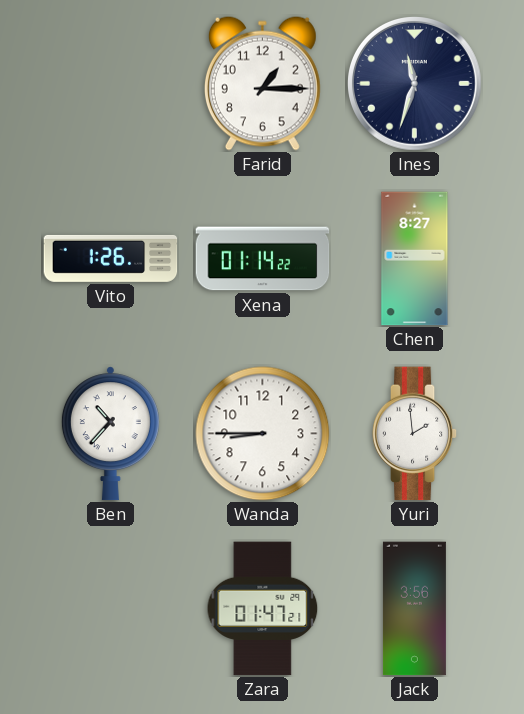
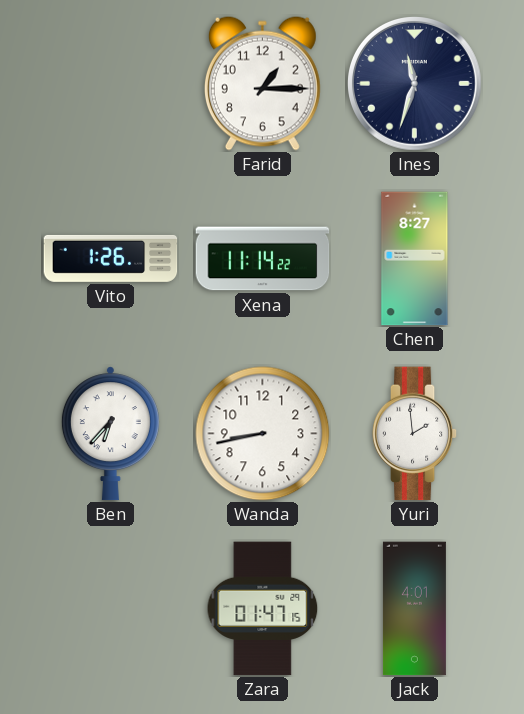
Xena: 01:14 -> 11:14 (263, 259)
Ben: 10:37 -> 6:37 (110, 434)
Wanda: 8:45 -> 8:43 (263, 434)
Zara: 01:47:21 -> 01:47:15 (263, 609)
Jack: 3:56 -> 4:01 (414, 609)
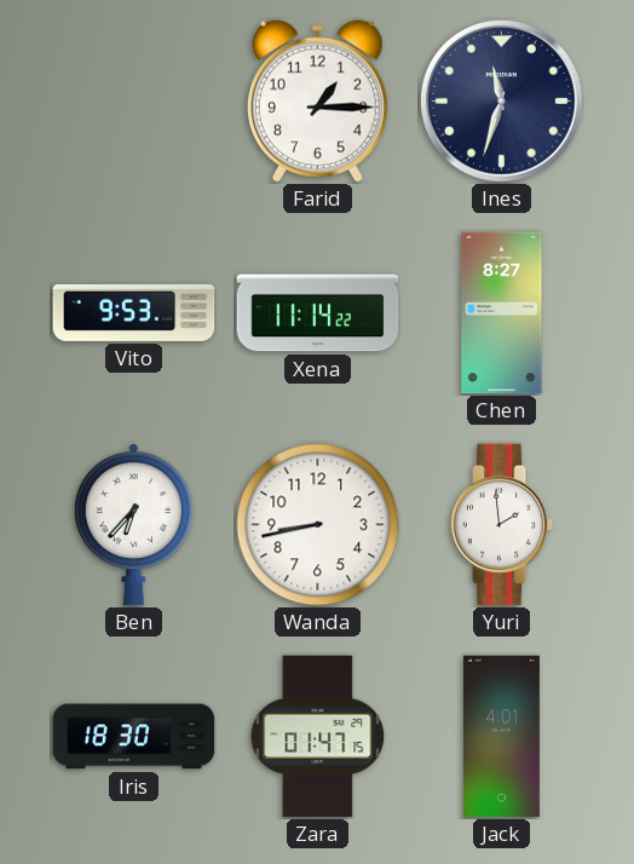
Vito: 1:26 -> 9:53 (134, 312)
Iris: none -> 18:30 (134, 737)
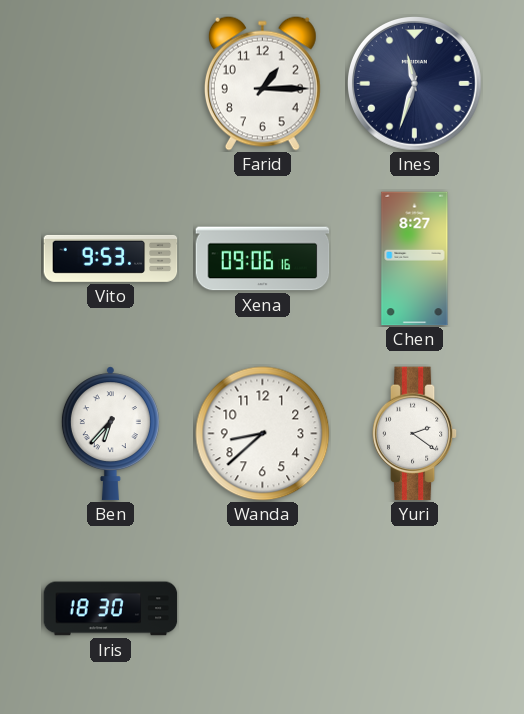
Xena: 11:14 -> 09:06 (263, 259)
Wanda: 8:43 -> 8:38 (263, 434)
Yuri: 1:59 -> 2:21 (415, 434)
Zara: 01:47 -> none (318, 737)
Jack: 4:01 -> none (501, 737)
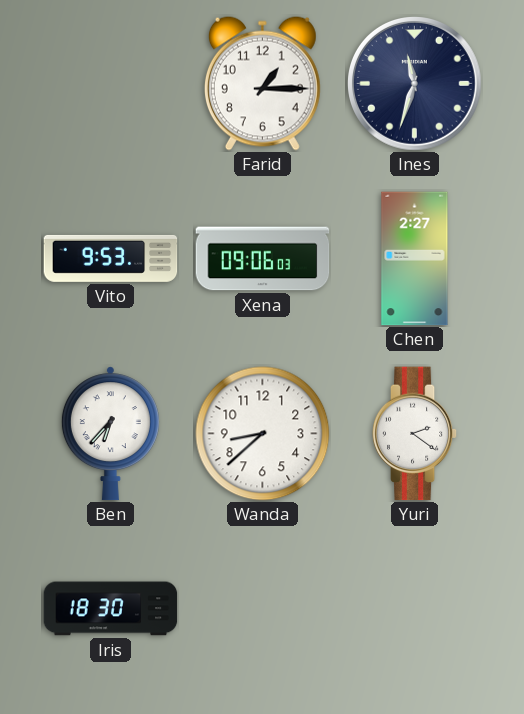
Xena: 09:06:16 -> 09:06:03 (263, 259)
Chen: 8:27 -> 2:27 (415, 259)
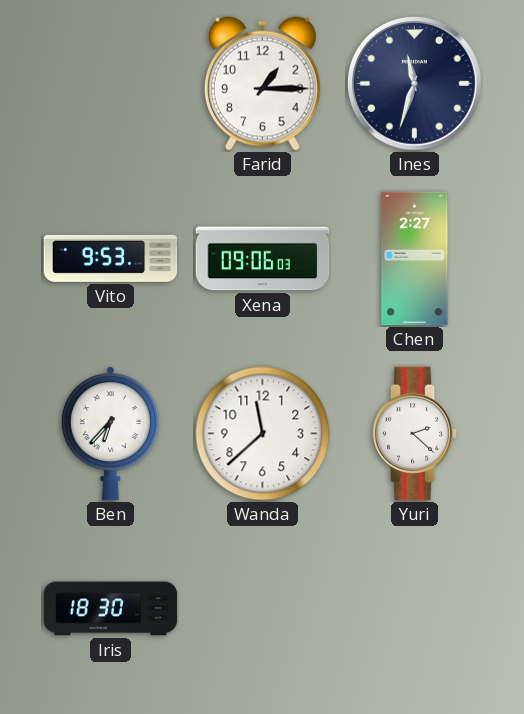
Wanda: 8:38 -> 11:38 (263, 434)
Yuri: 2:21 -> 2:22 (415, 434)
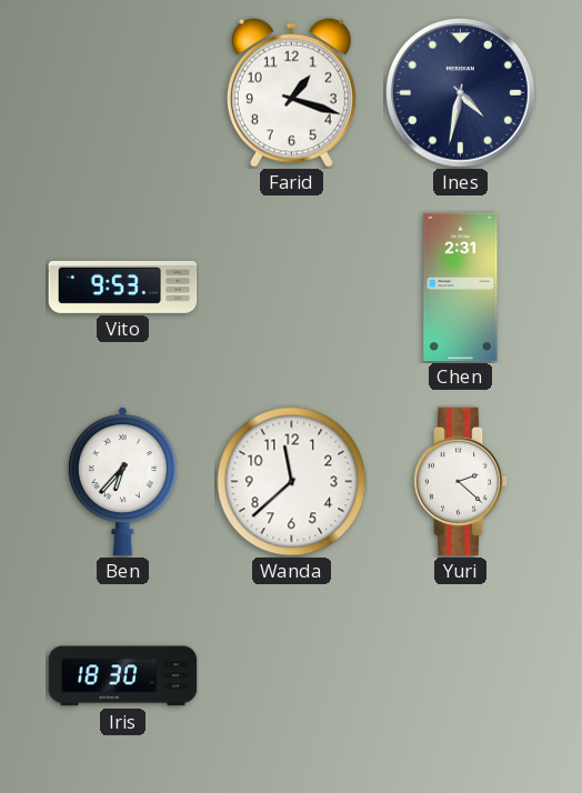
Farid: 1:15 -> 1:18 (291, 92)
Ines: 11:33 -> 4:32 (461, 93)
Xena: 09:06 -> none (263, 259)
Chen: 2:27 -> 2:31 (461, 288)
